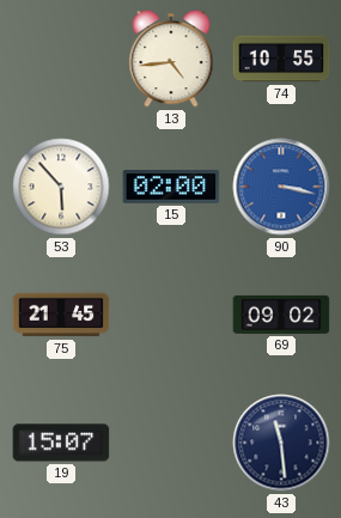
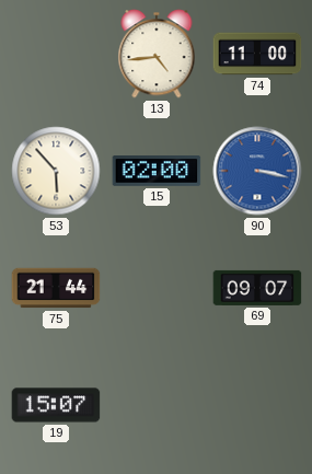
74: 10:55 -> 11:00 (257, 54)
75: 21:45 -> 21:44 (56, 288)
69: 09:02 -> 09:07 (257, 288)
43: 11:29 -> none (281, 443)
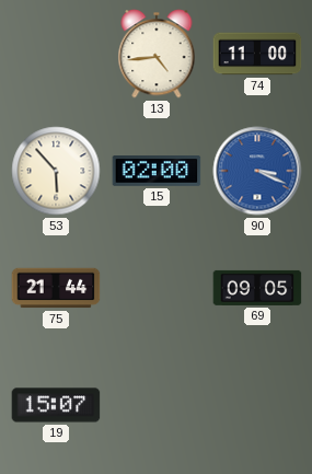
90: 3:17 -> 3:19 (257, 171)
69: 09:07 -> 09:05 (257, 288)
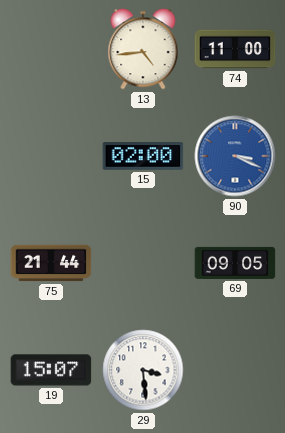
53: 5:53 -> none (56, 171)
29: none -> 3:29 (143, 370)
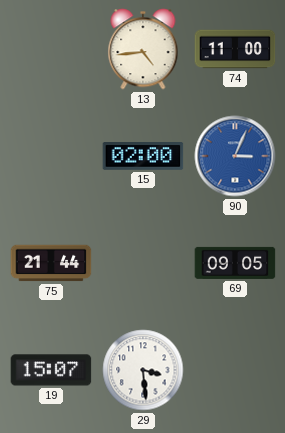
90: 3:19 -> 3:04 (235, 156)
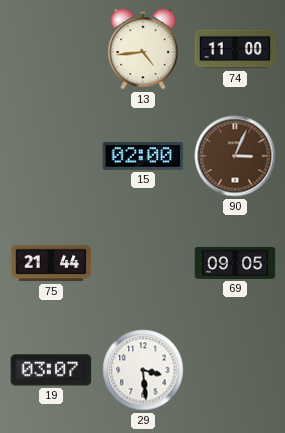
90 dial: blue -> brown (235, 156)
19: 15:07 -> 03:07 (51, 370)
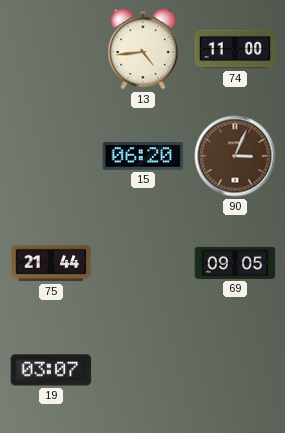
15: 02:00 -> 06:20 (143, 156)
29: 3:29 -> none (143, 370)
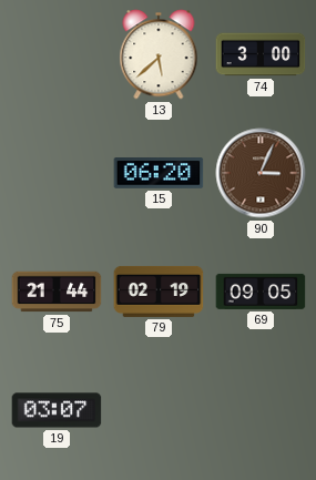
13: 4:44 -> 5:38 (159, 54)
74: 11:00 -> 3:00 (261, 54)
79: none -> 02:19 (159, 292)
